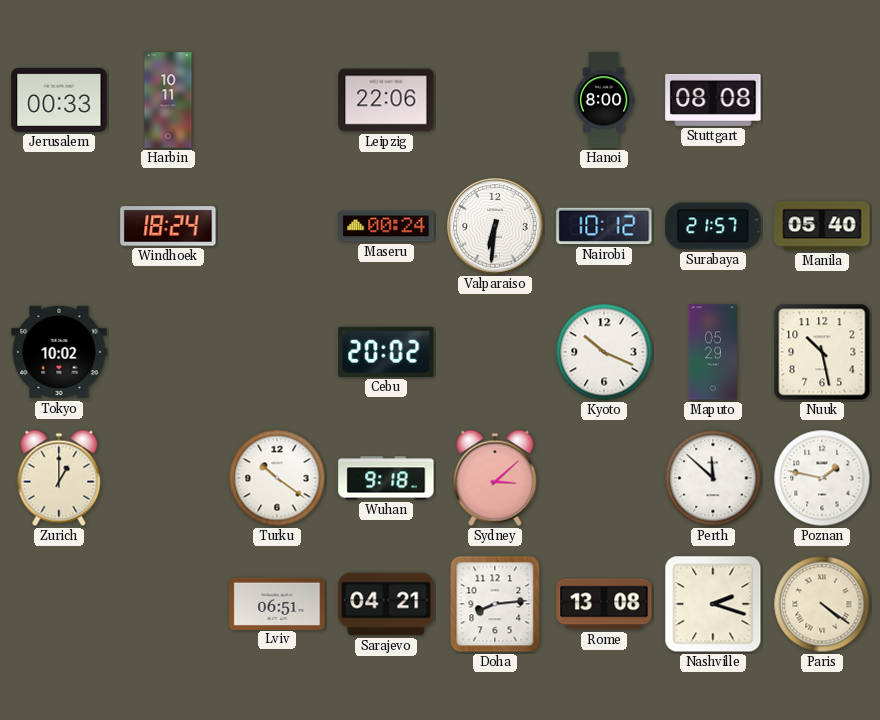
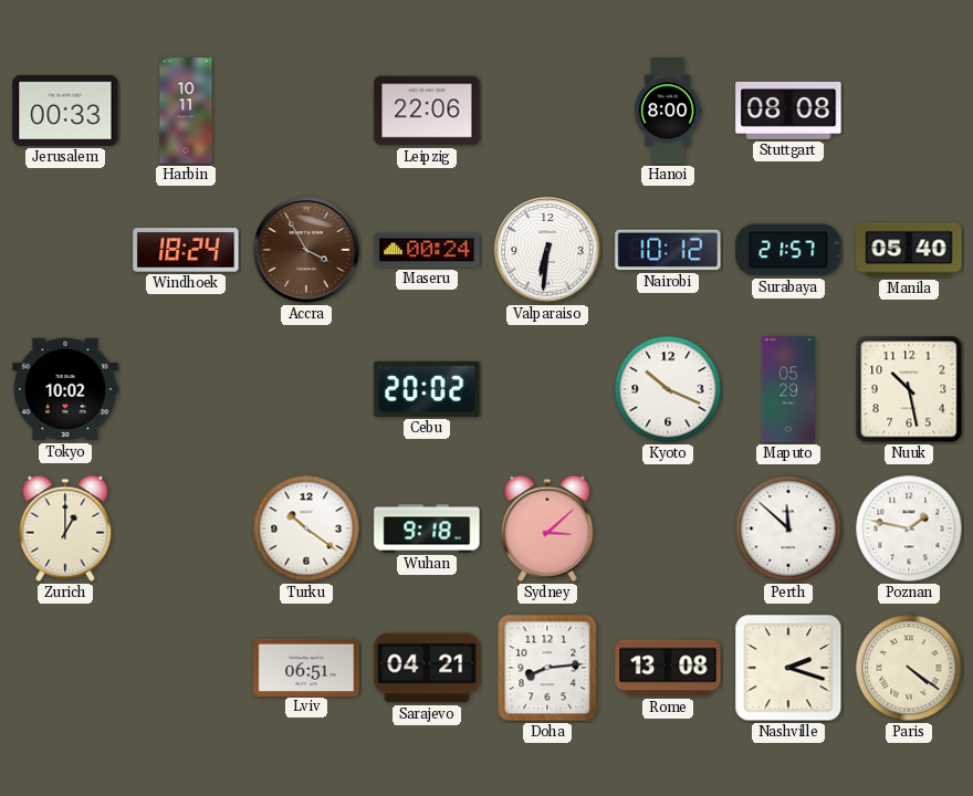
Accra: none -> 3:55 (306, 250)
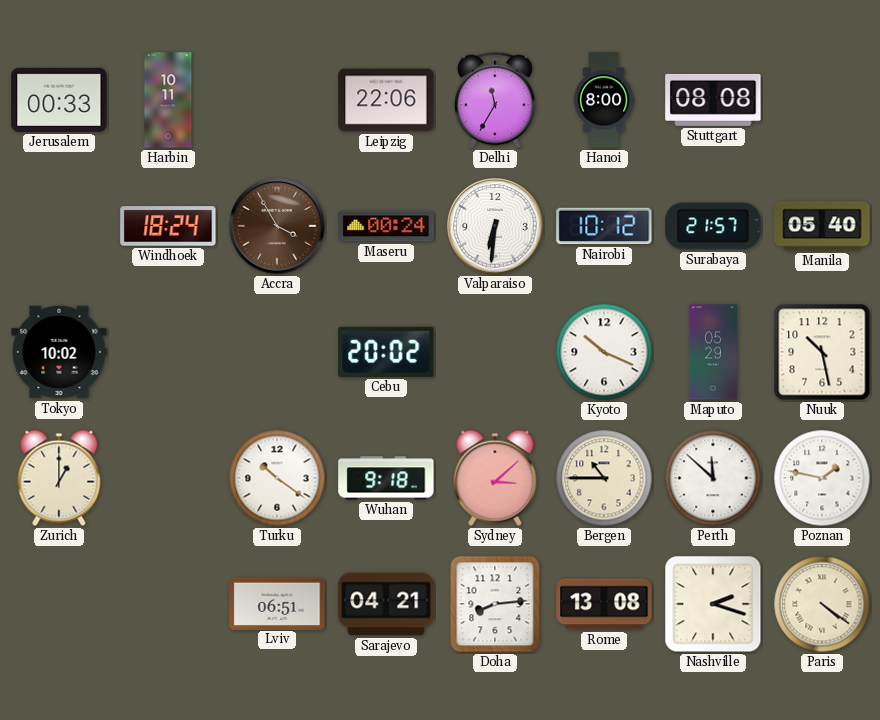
Delhi: none -> 11:35 (495, 100)
Bergen: none -> 10:45 (604, 478)
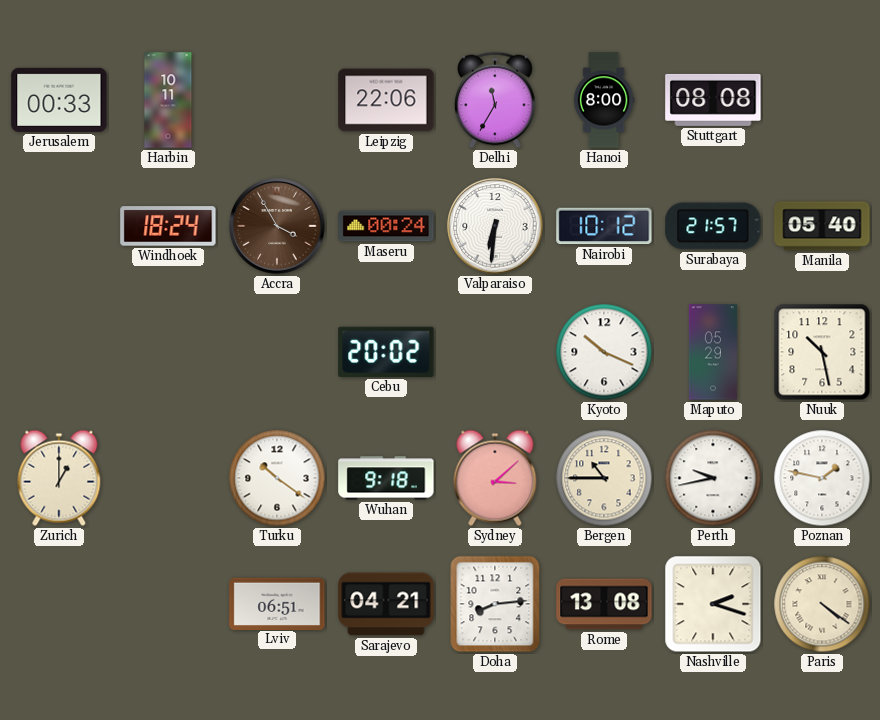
Tokyo: 10:02 -> none (59, 352)
Perth: 11:52 -> 9:43 (713, 478)
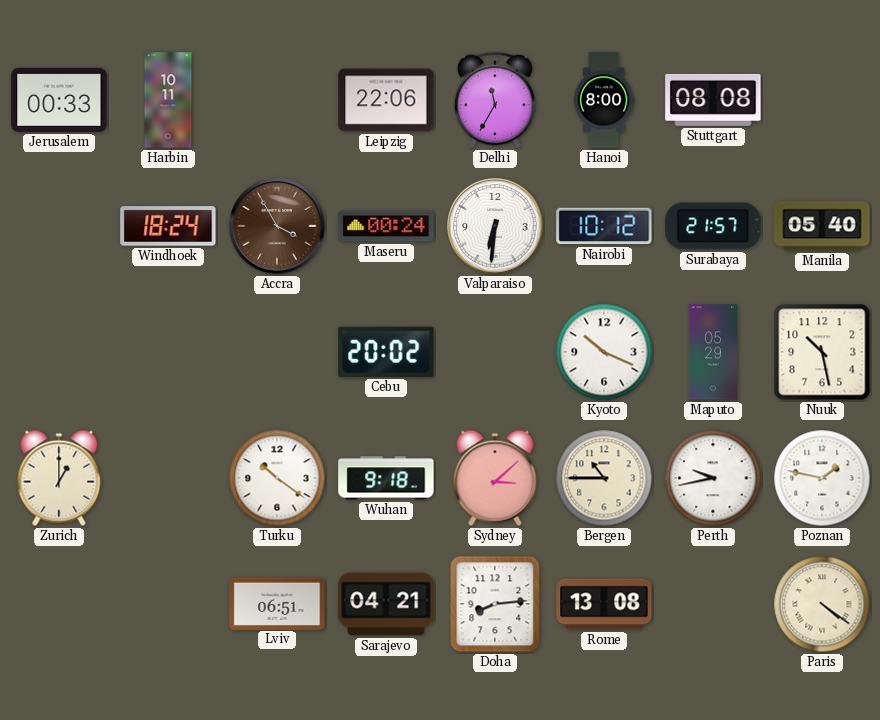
Nashville: 2:18 -> none (713, 604)
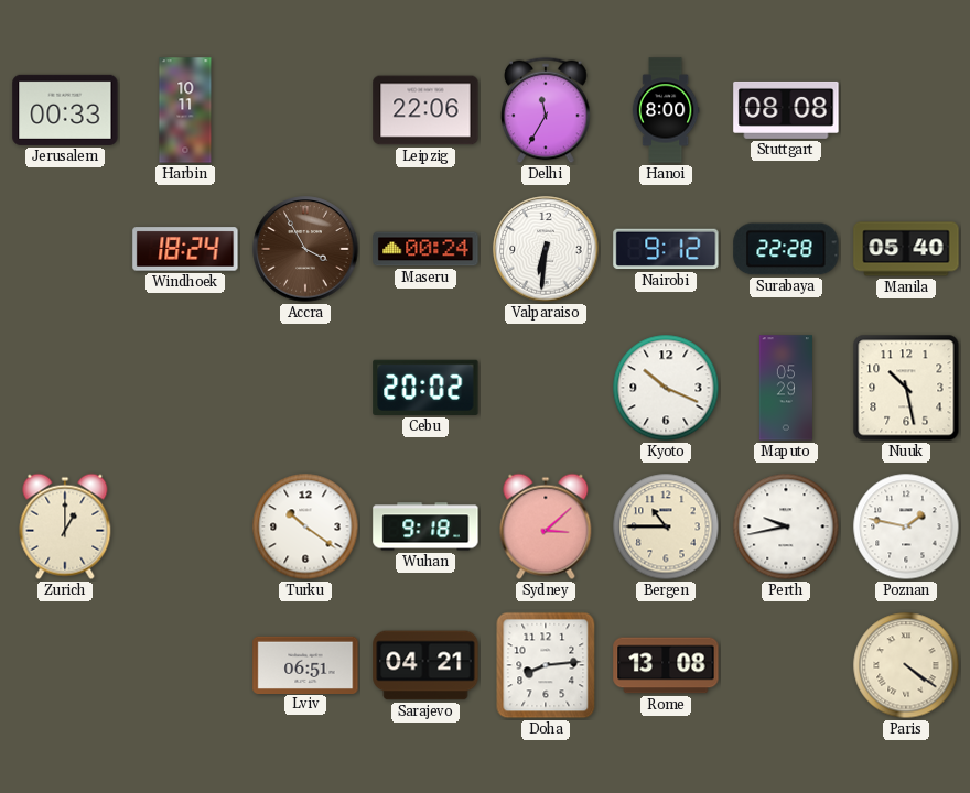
Nairobi: 10:12 -> 9:12 (666, 249)
Surabaya: 21:57 -> 22:28 (786, 249)
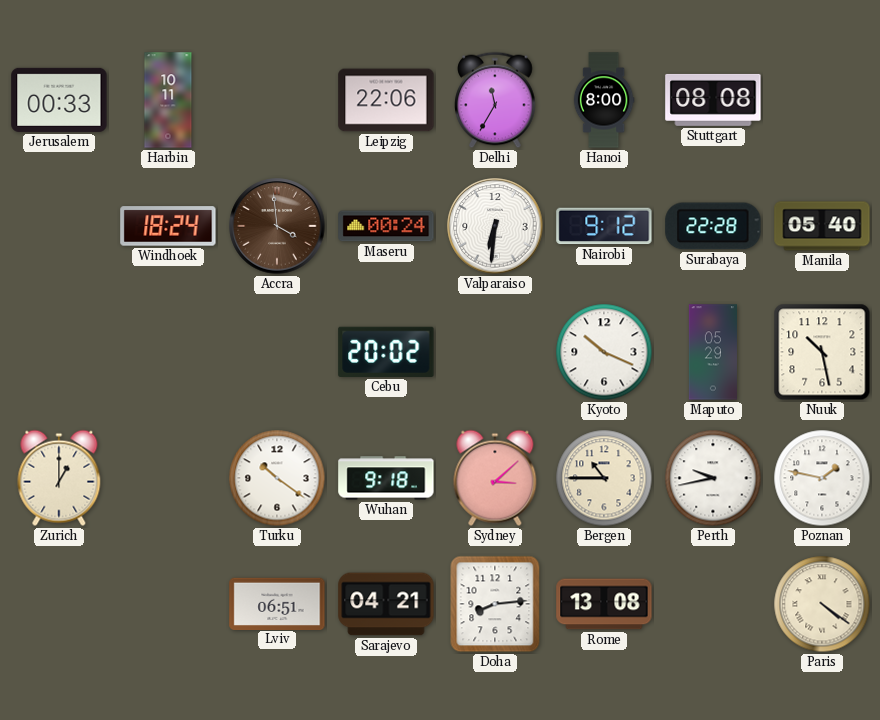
Accra: 3:55 -> 3:59 (277, 226)
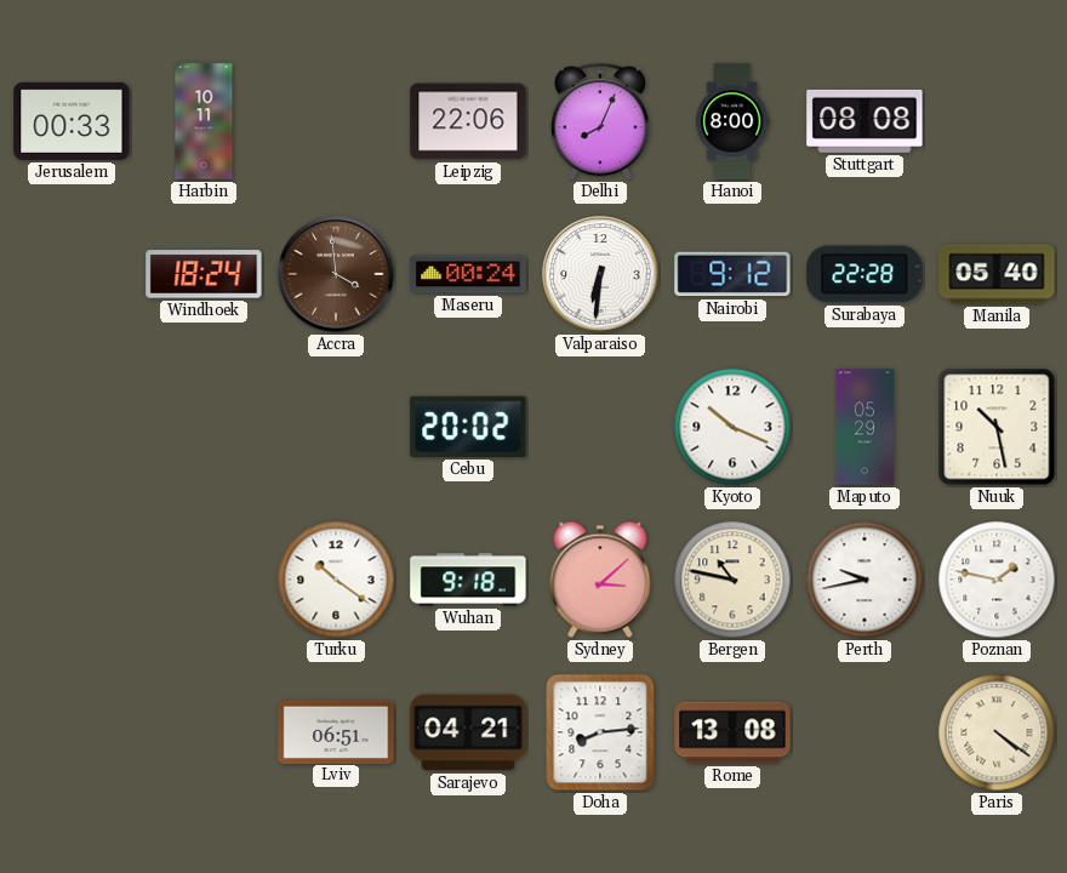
Delhi: 11:35 -> 8:04 (600, 121)
Zurich: 1:00 -> none (59, 478)
Bergen: 10:45 -> 10:47 (732, 580)
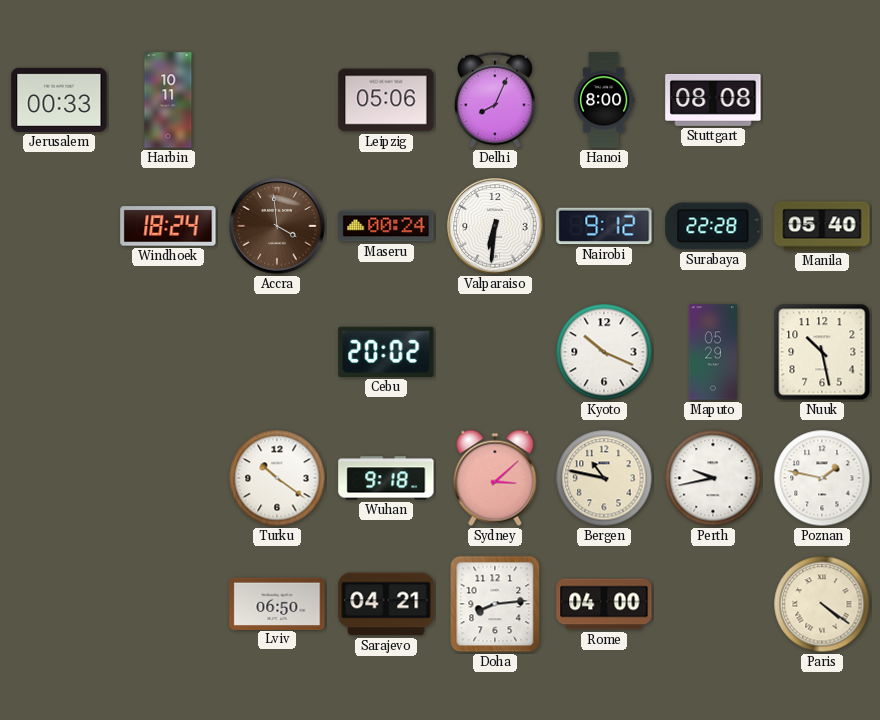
Leipzig: 22:06 -> 05:06 (386, 100)
Lviv: 06:51 -> 06:50 (277, 603)
Rome: 13:08 -> 04:00 (604, 604)
